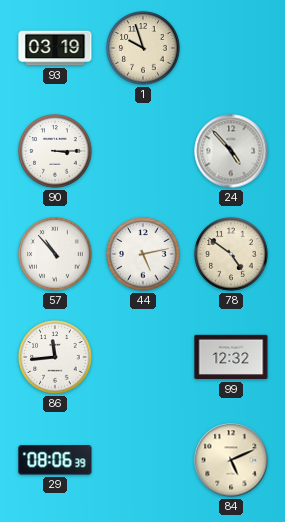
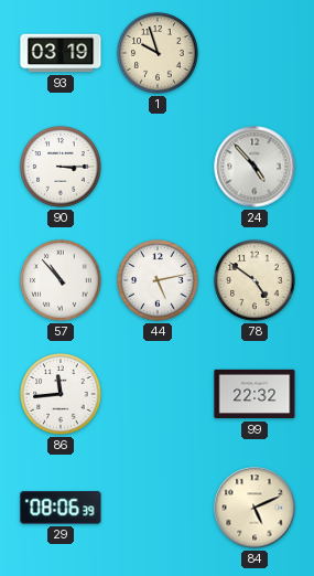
99: 12:32 -> 22:32 (255, 394)
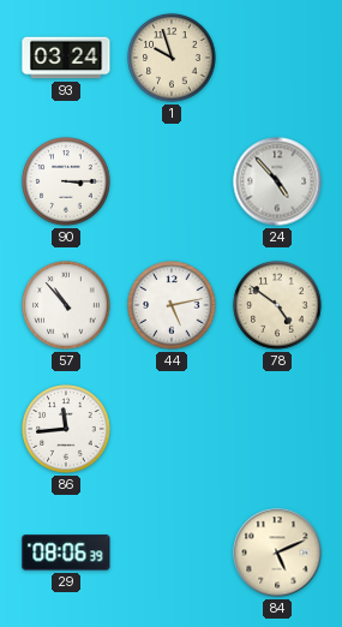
93: 03:19 -> 03:24 (66, 58)
99: 22:32 -> none (255, 394)
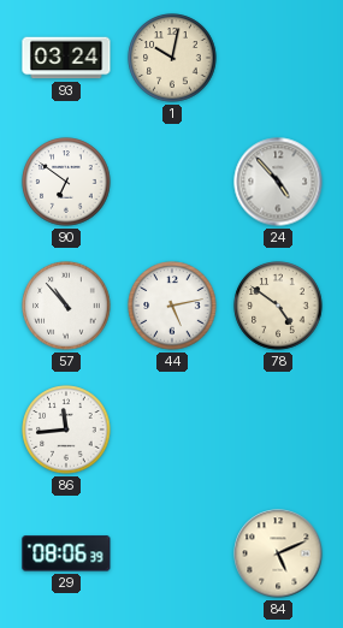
1: 9:57 -> 10:02 (172, 58)
90: 3:15 -> 6:51 (66, 182)
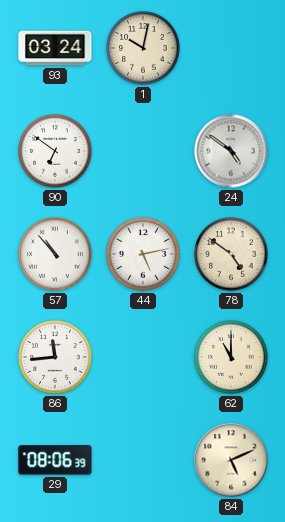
24: 4:53 -> 4:51 (231, 151)
62: none -> 11:00 (231, 357)
